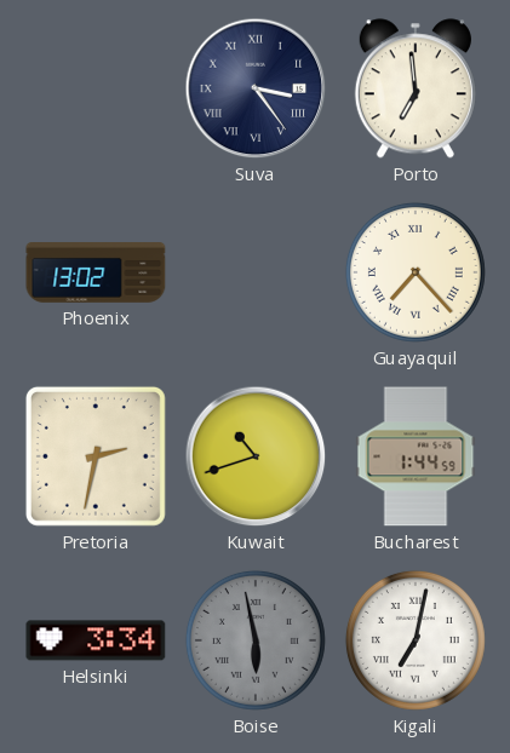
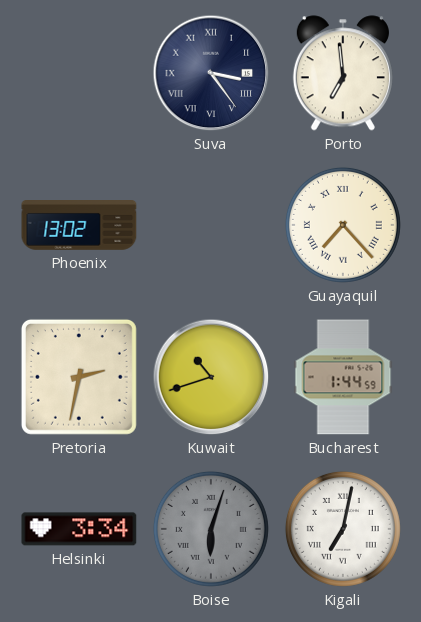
Boise: 5:58 -> 6:03 (211, 529)
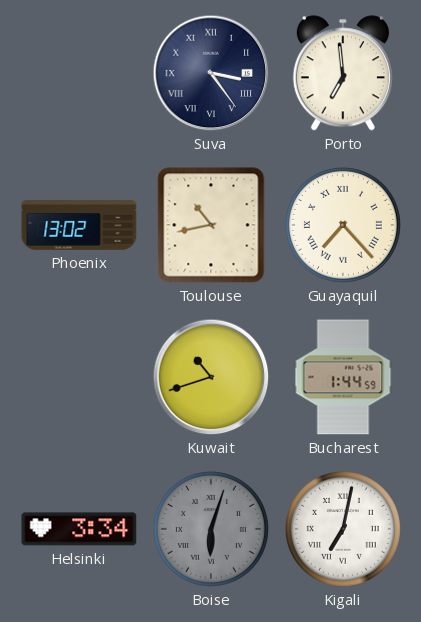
Toulouse: none -> 10:43 (211, 225)
Pretoria: 2:32 -> none (79, 377)
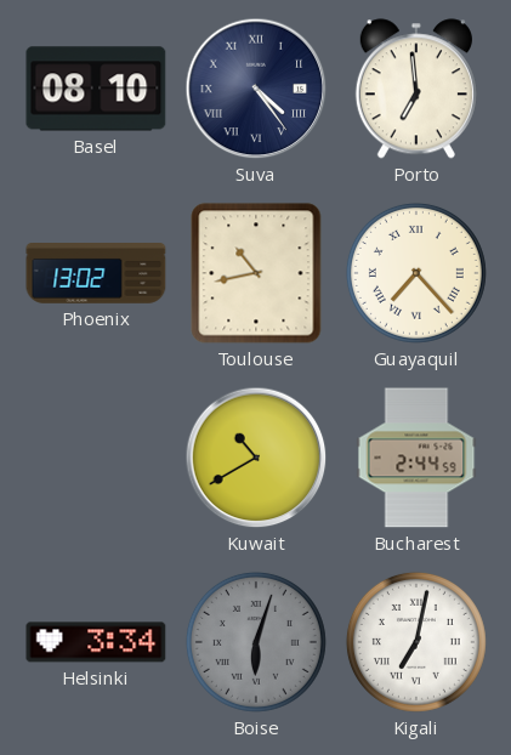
Basel: none -> 08:10 (96, 89)
Suva: 3:24 -> 4:24 (256, 89)
Kuwait: 10:42 -> 10:40 (256, 458)
Bucharest: 1:44 -> 2:44 (416, 458)
